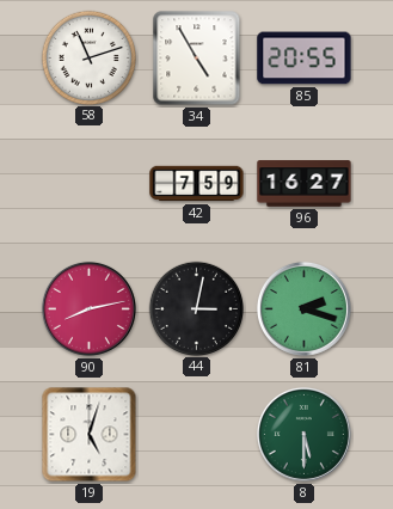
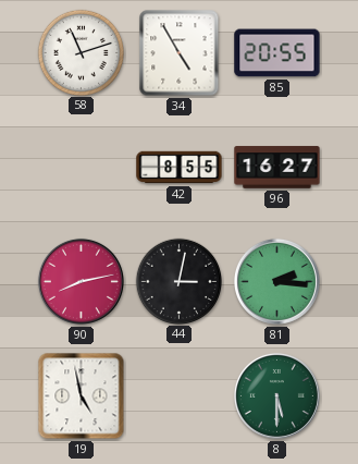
42: 7:59 -> 8:55 (180, 168)
81: 2:18 -> 2:16 (276, 281)
19: 5:03 -> 4:58 (82, 396)
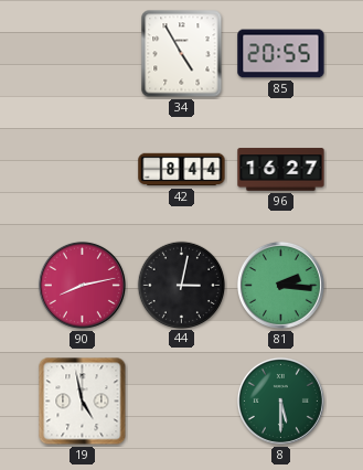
58: 11:12 -> none (81, 52)
42: 8:55 -> 8:44 (182, 170)
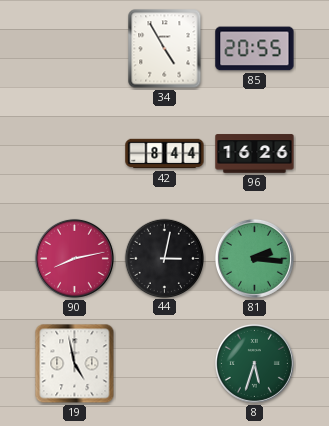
96: 16:27 -> 16:26 (255, 154)
8: 5:30 -> 5:33 (254, 363)
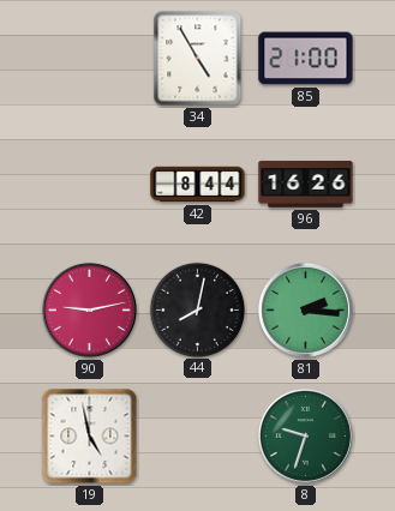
85: 20:55 -> 21:00 (306, 59)
90: 8:13 -> 9:13 (89, 309)
44: 3:02 -> 8:02 (197, 309)
8: 5:33 -> 9:33 (305, 435)
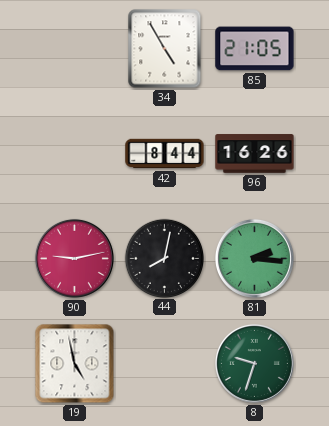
85: 21:00 -> 21:05 (255, 49)
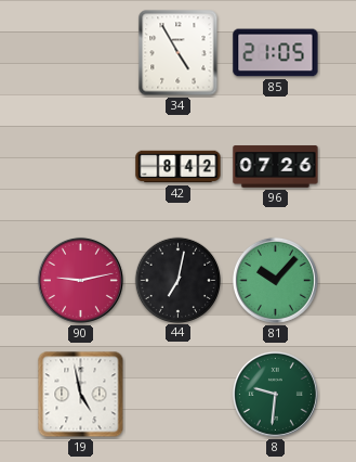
42: 8:44 -> 8:42 (179, 167)
96: 16:26 -> 07:26 (276, 167)
44: 8:02 -> 7:02 (177, 280)
81: 2:16 -> 10:07 (275, 280)
8: 9:33 -> 9:31 (275, 394)
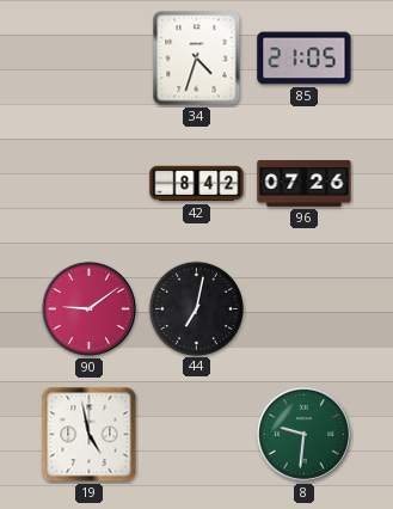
34: 4:55 -> 4:33 (197, 59)
90: 9:13 -> 9:09 (88, 308)
81: 10:07 -> none (275, 280)
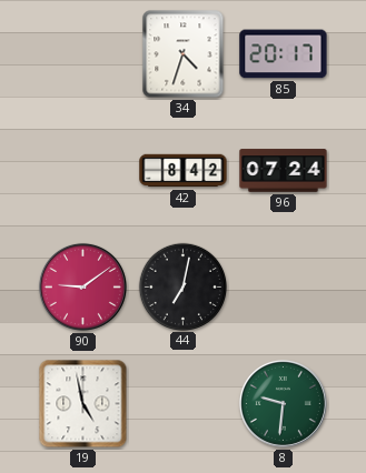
85: 21:05 -> 20:17 (284, 54)
96: 07:26 -> 07:24 (284, 171)
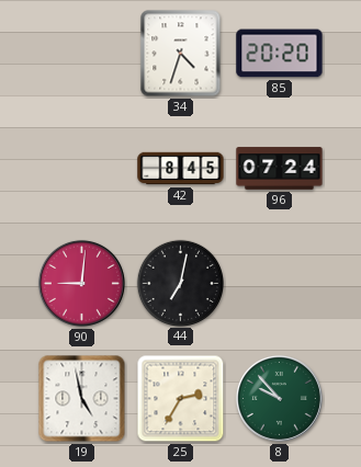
85: 20:17 -> 20:20 (280, 54)
42: 8:42 -> 8:45 (181, 169)
90: 9:09 -> 9:01 (81, 283)
25: none -> 2:35 (181, 399)
8: 9:31 -> 9:53 (279, 398)
